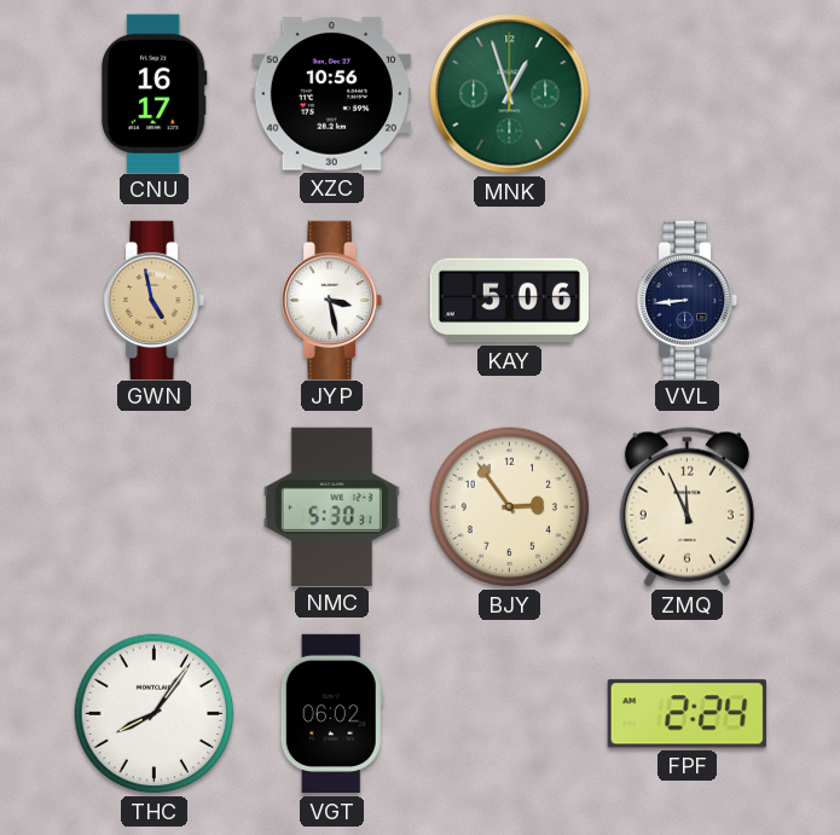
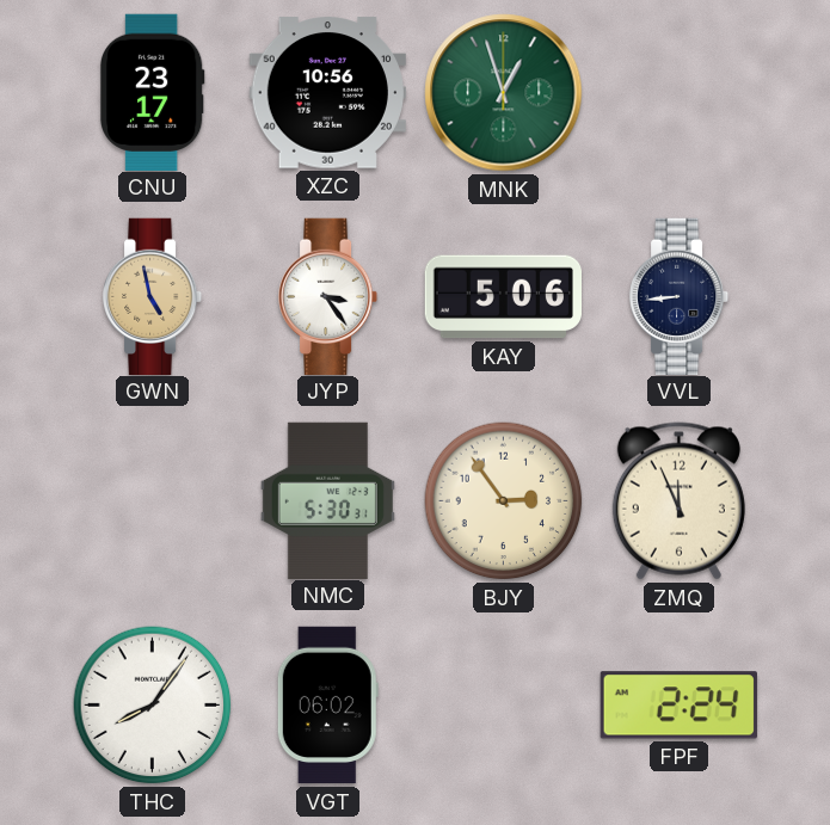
CNU: 16:17 -> 23:17 (153, 92)
JYP: 3:28 -> 3:24 (330, 296)
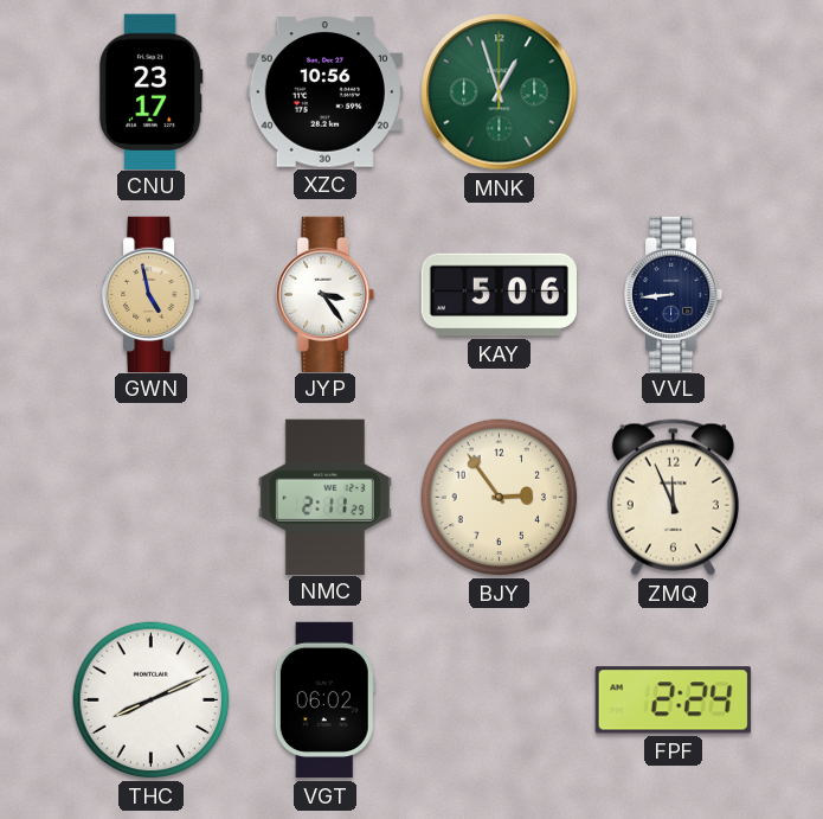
NMC: 5:30 -> 2:11 (324, 497)
THC: 8:06 -> 8:11 (152, 700)
